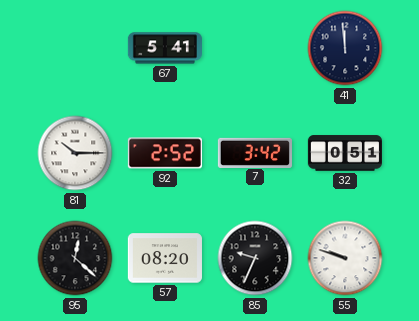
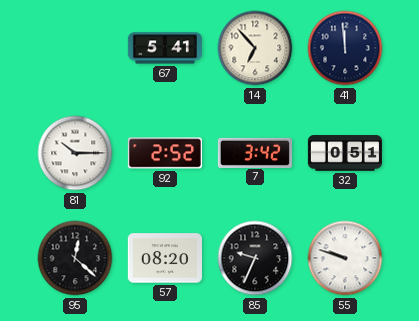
14: none -> 6:53 (255, 48)
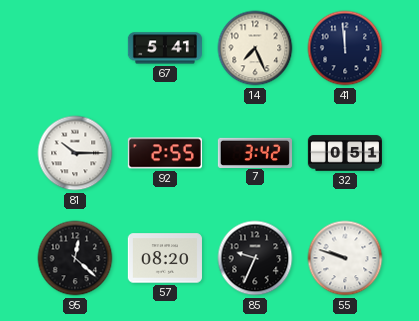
14: 6:53 -> 7:26 (255, 48)
92: 2:52 -> 2:55 (165, 153)
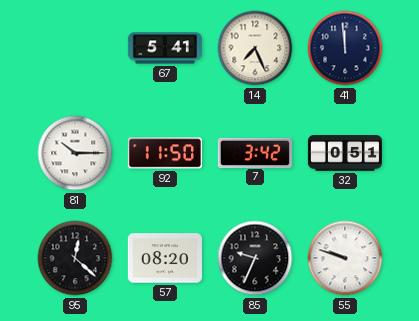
92: 2:55 -> 11:50 (165, 153)
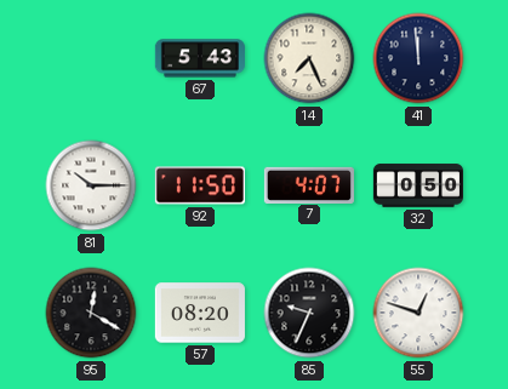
67: 5:41 -> 5:43 (200, 58)
7: 3:42 -> 4:07 (309, 184)
32: 0:51 -> 0:50 (417, 185)
95: 12:22 -> 12:20 (91, 313)
55: 9:48 -> 12:48 (418, 313)
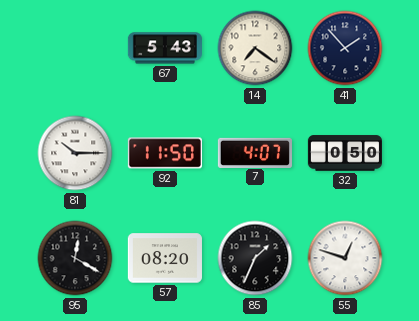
14: 7:26 -> 7:21 (255, 48)
41: 11:59 -> 1:53 (345, 48)
85: 9:34 -> 1:34 (255, 258)
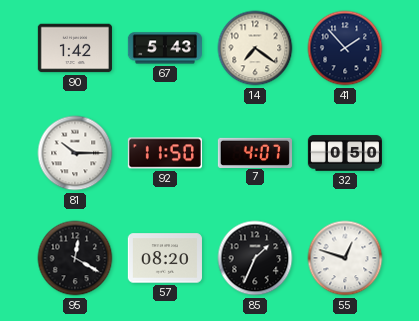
90: none -> 1:42 (75, 48)
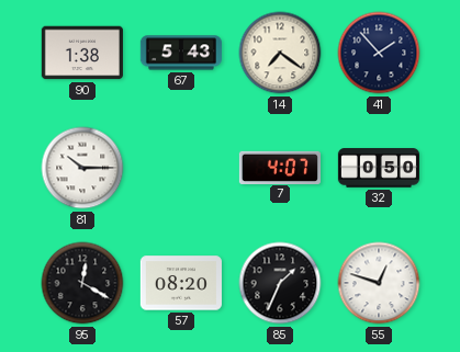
90: 1:42 -> 1:38 (82, 53)
92: 11:50 -> none (165, 153)
